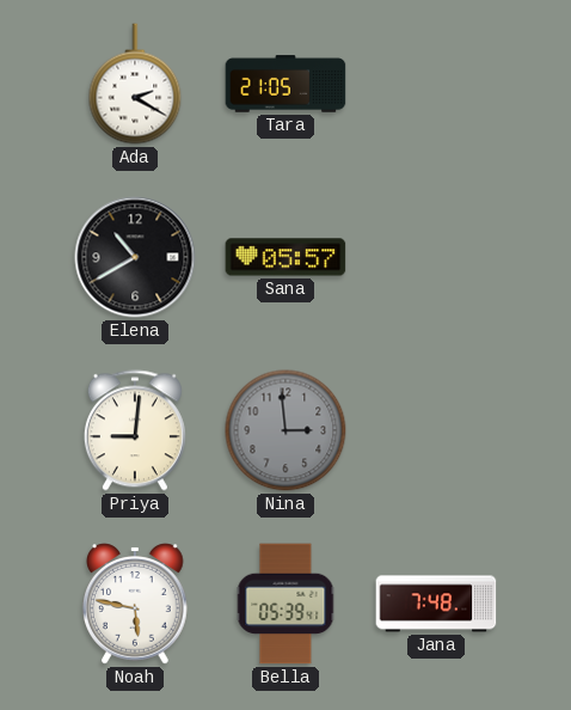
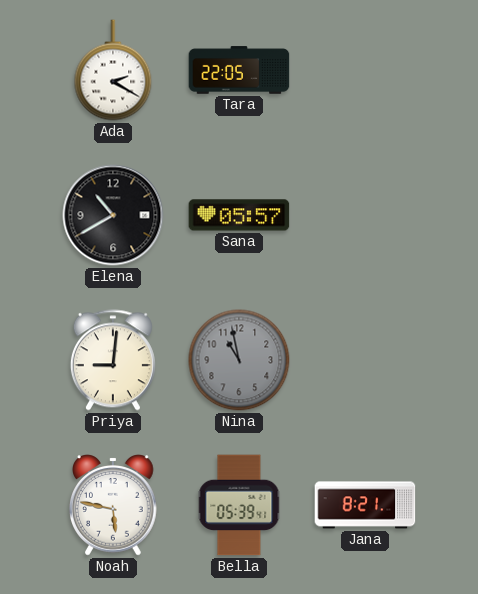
Tara: 21:05 -> 22:05 (239, 70)
Nina: 2:59 -> 10:58 (239, 360)
Jana: 7:48 -> 8:21 (365, 505)
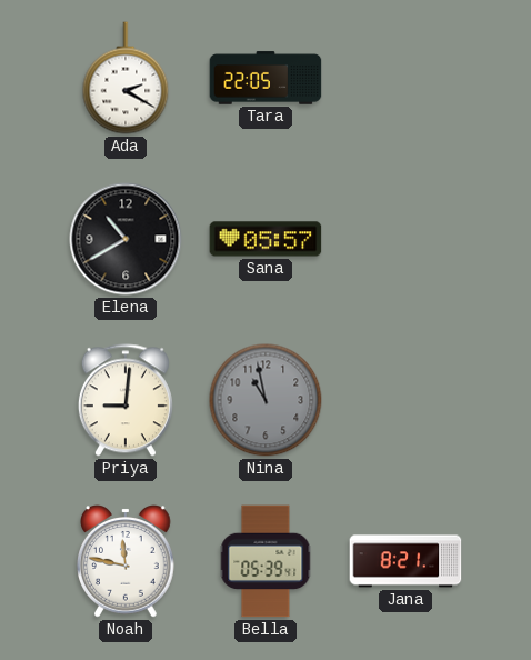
Noah: 5:47 -> 11:47 (127, 561)
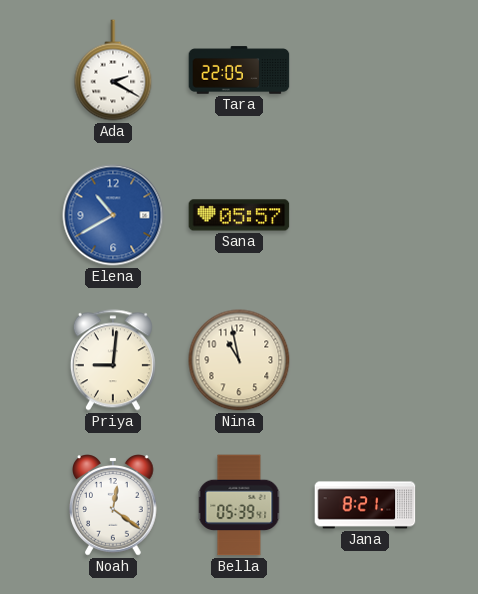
Elena dial: black -> blue (113, 215)
Nina dial: grey -> cream (239, 360)
Noah: 11:47 -> 12:21 (114, 505)
